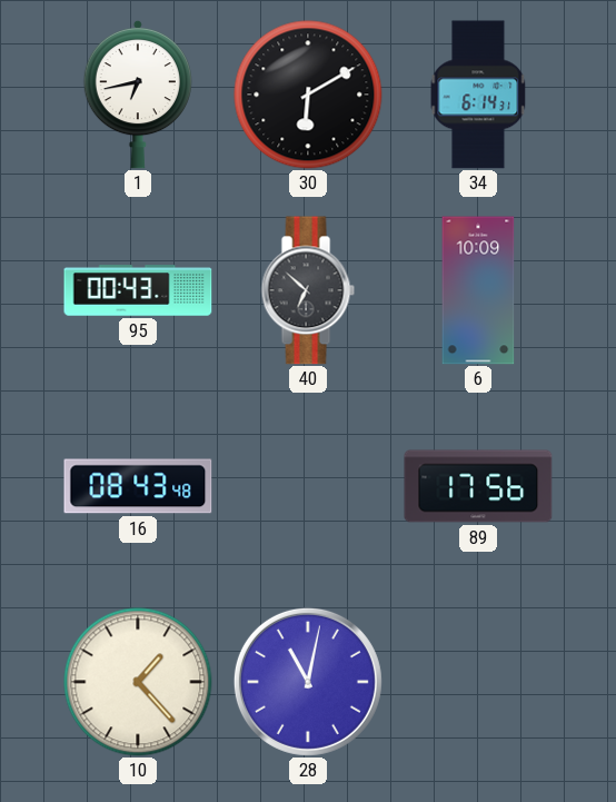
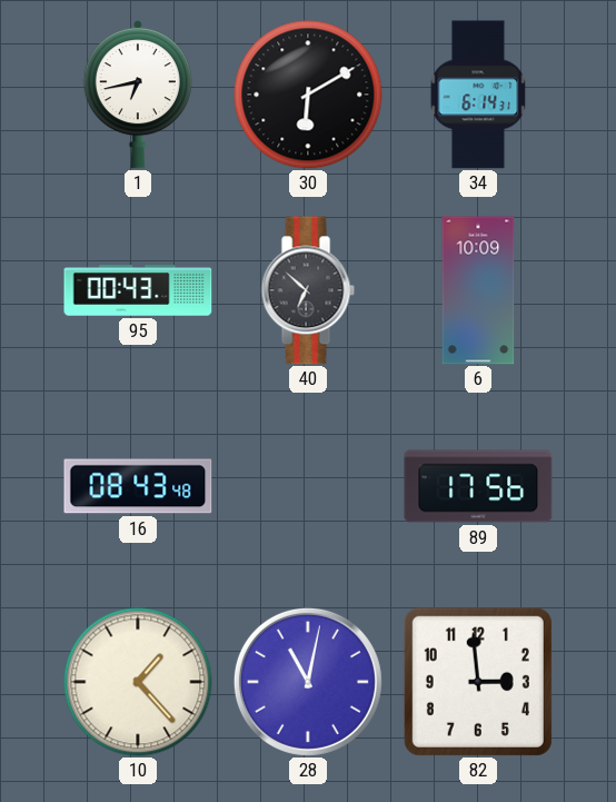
82: none -> 2:59 (478, 682)
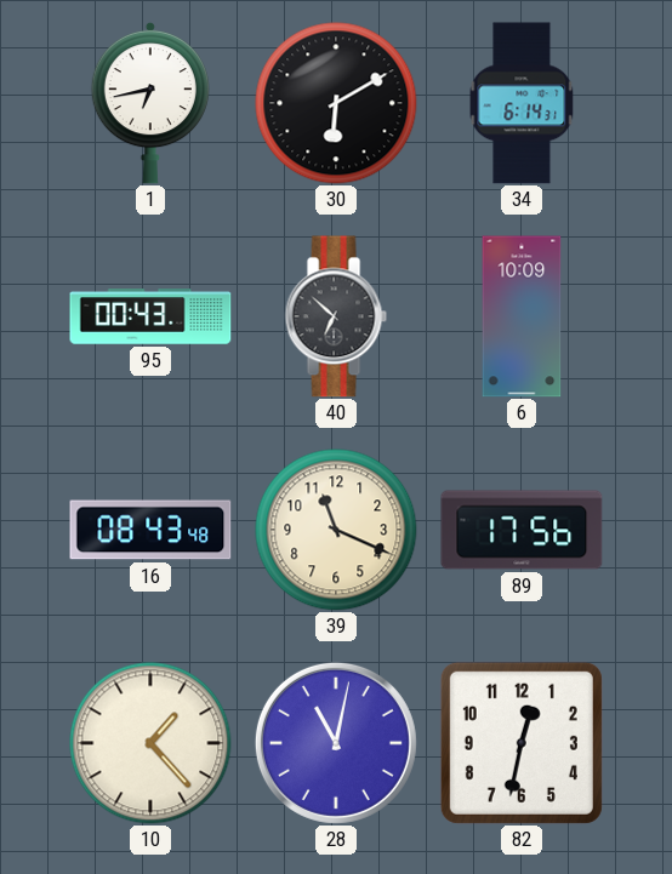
39: none -> 11:19 (336, 530)
82: 2:59 -> 12:32 (522, 743)
